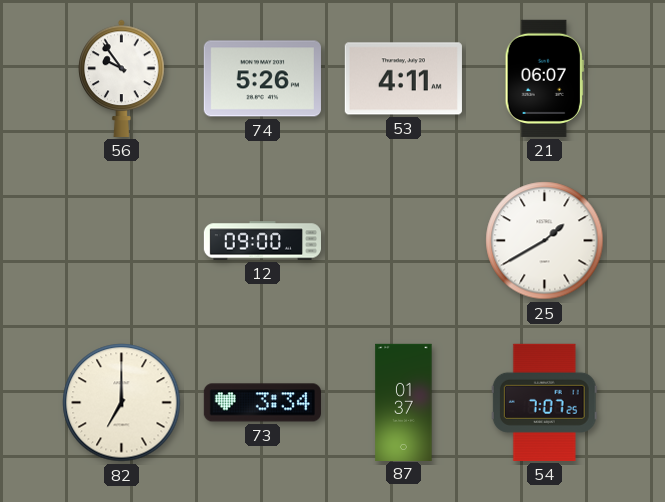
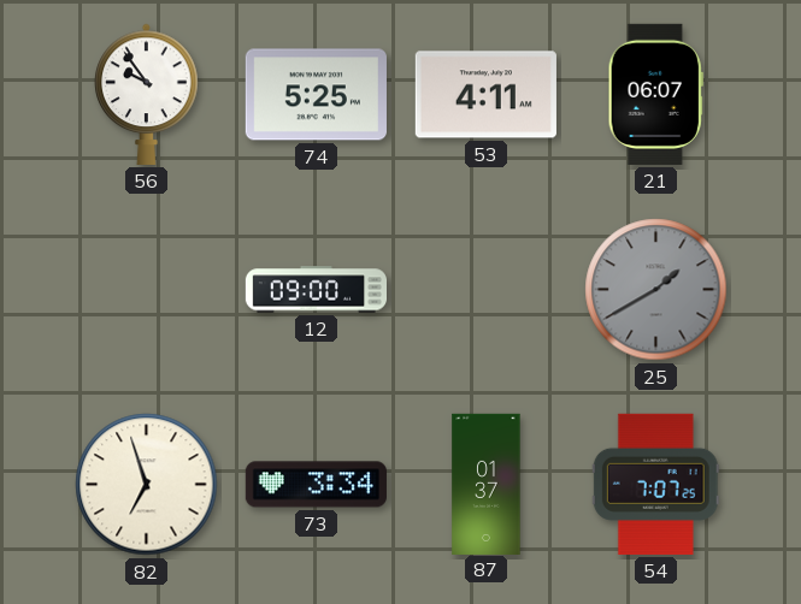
74: 5:26 -> 5:25 (316, 95)
25 dial: white -> grey (656, 290)
82: 7:00 -> 6:57 (147, 485)
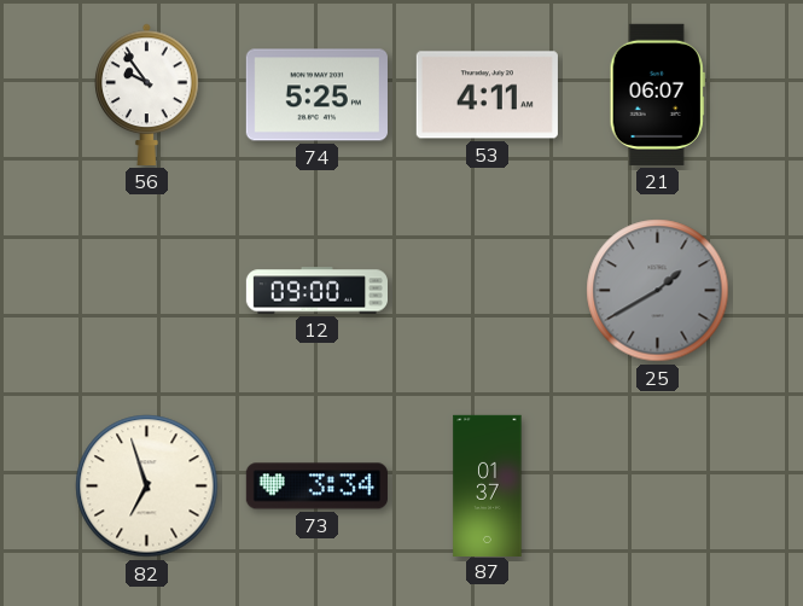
54: 7:07 -> none (655, 484)
